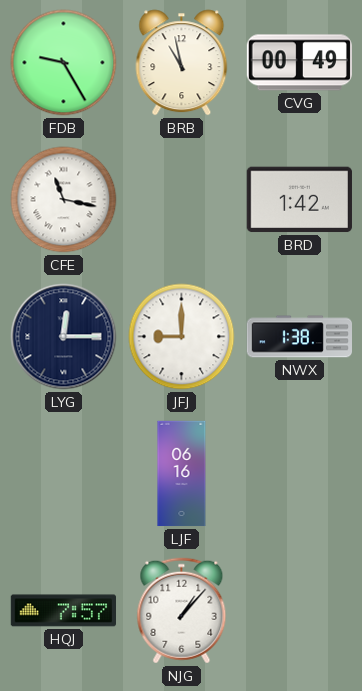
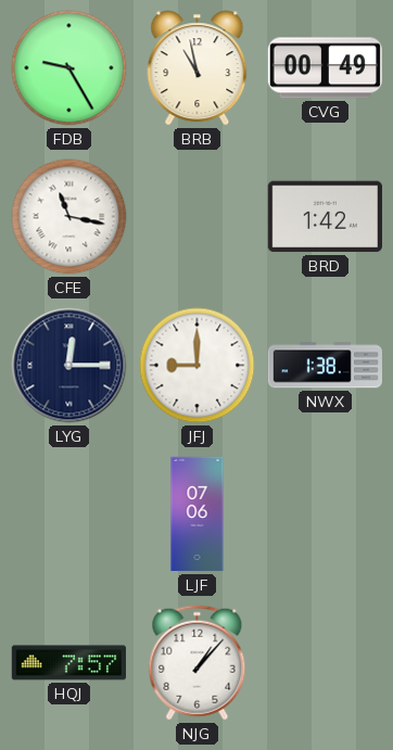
LJF: 06:16 -> 07:06 (198, 514)
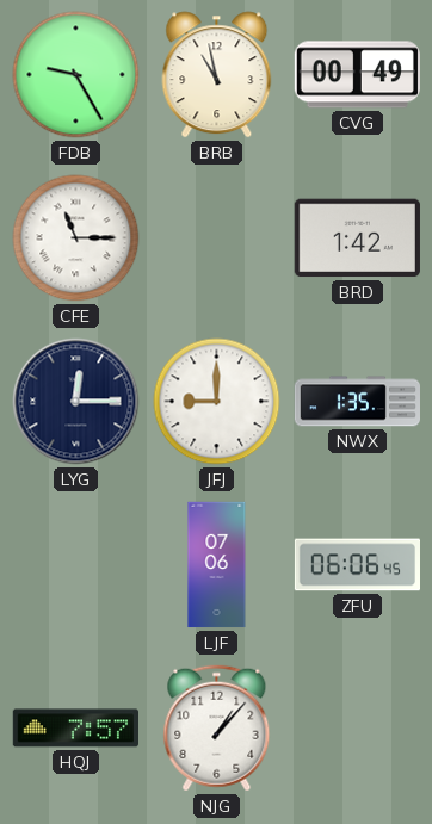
CFE: 11:17 -> 11:15 (76, 238)
NWX: 1:38 -> 1:35 (357, 402)
ZFU: none -> 06:06 (358, 565)
